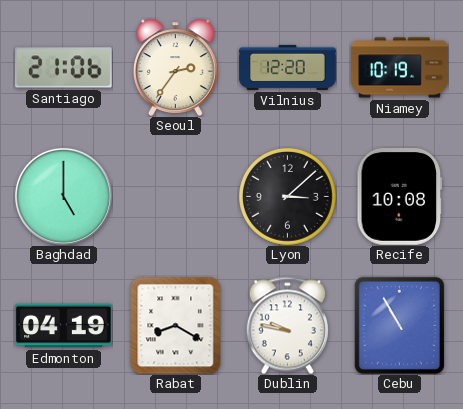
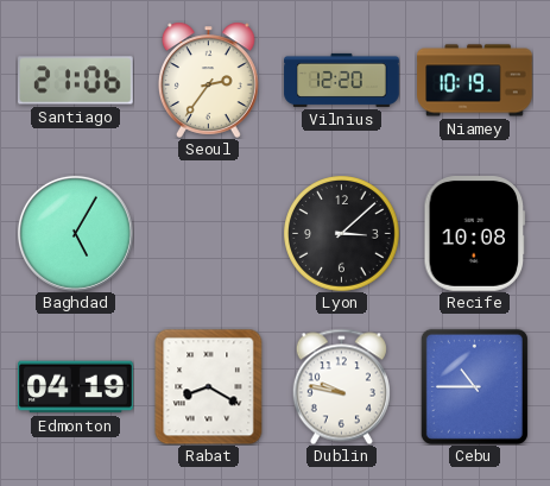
Baghdad: 5:00 -> 5:05 (75, 233)
Cebu: 10:55 -> 10:45 (474, 386)
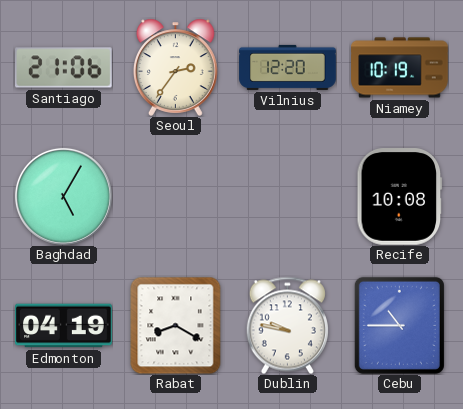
Lyon: 3:08 -> none (342, 234)
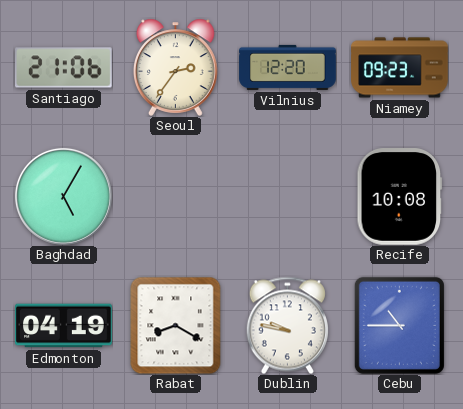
Niamey: 10:19 -> 09:23 (400, 68)
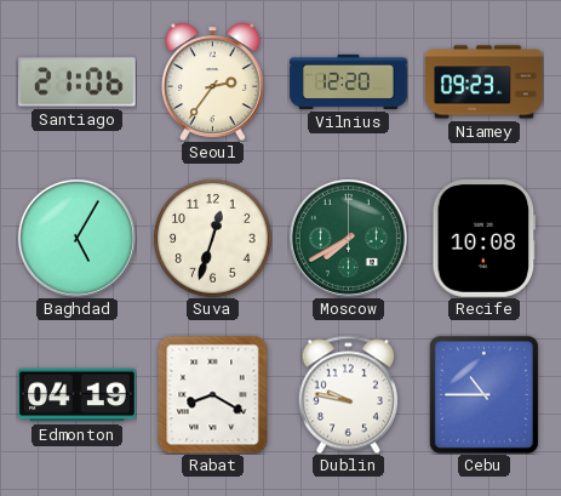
Suva: none -> 12:33 (213, 239)
Moscow: none -> 7:40 (348, 238)
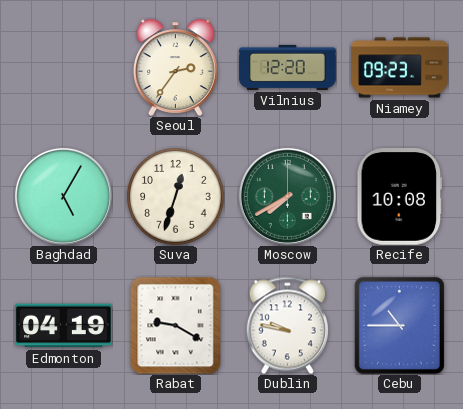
Santiago: 21:06 -> none (78, 82)
Rabat: 8:20 -> 9:20 (176, 325)
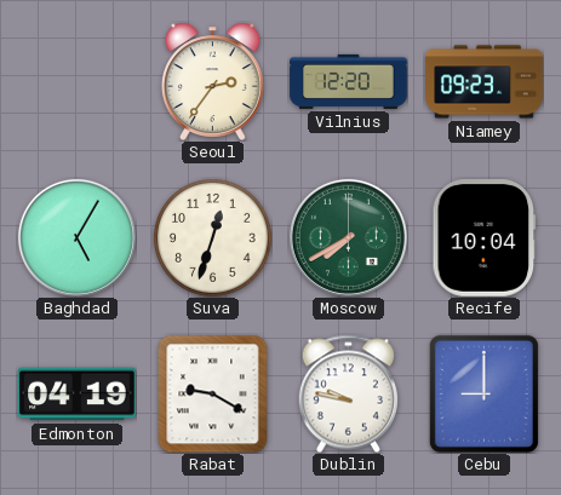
Recife: 10:08 -> 10:04 (485, 238)
Cebu: 10:45 -> 9:00 (483, 393)
